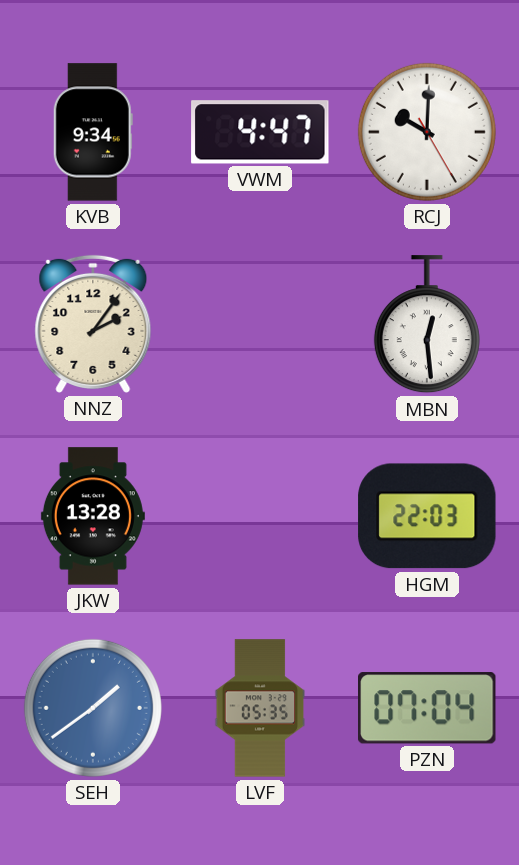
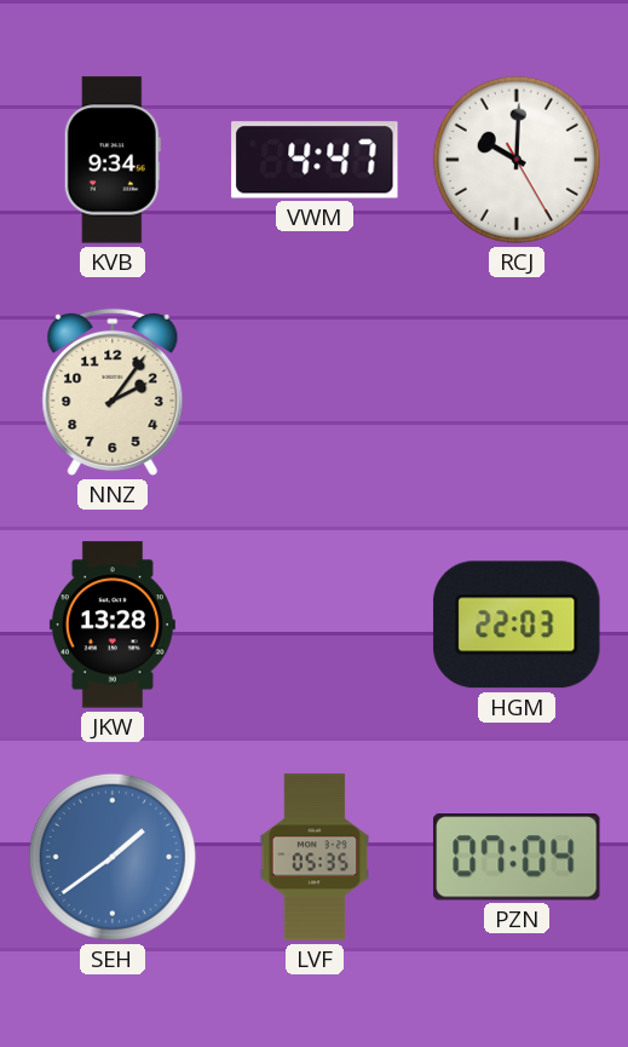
MBN: 12:29 -> none (427, 325)
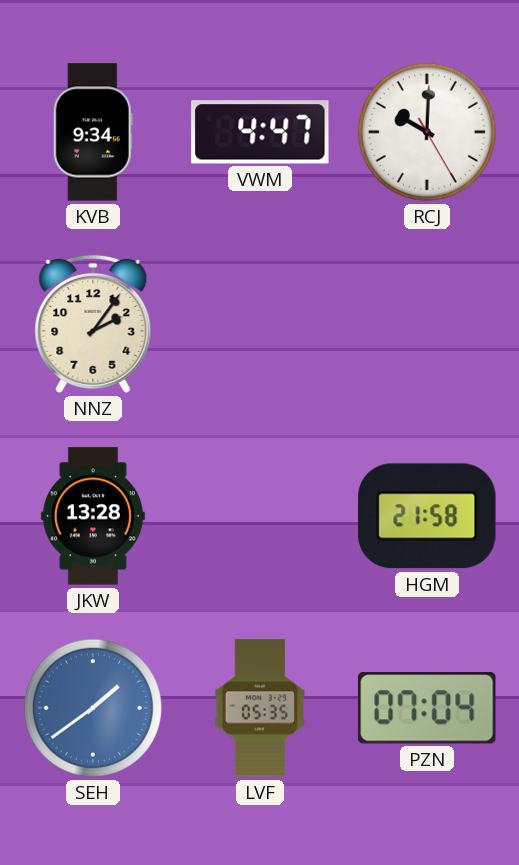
HGM: 22:03 -> 21:58 (427, 516)
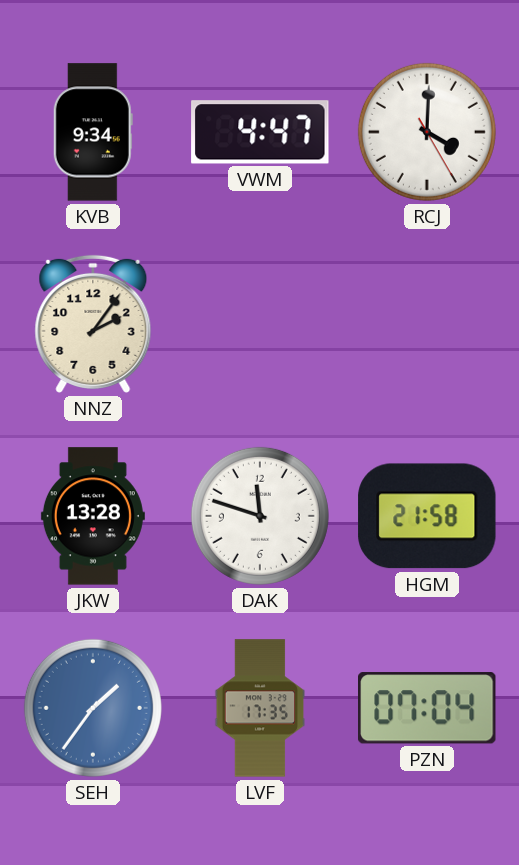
RCJ: 10:00 -> 4:00 (427, 132)
DAK: none -> 11:48 (260, 516)
SEH: 1:39 -> 1:36 (93, 708)
LVF: 05:35 -> 17:35 (260, 708)
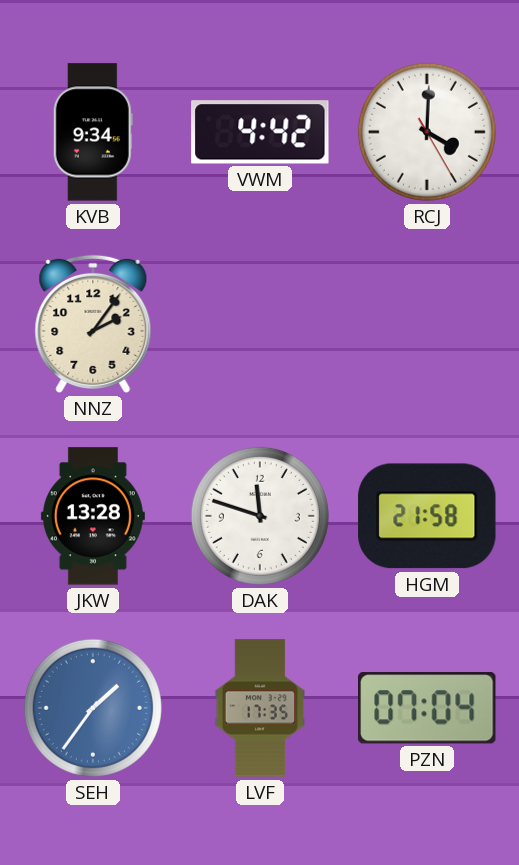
VWM: 4:47 -> 4:42 (260, 132)
